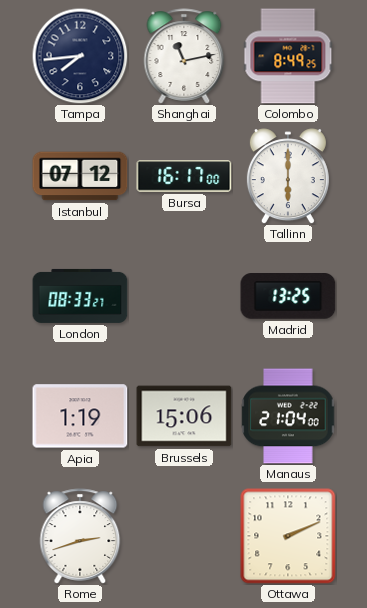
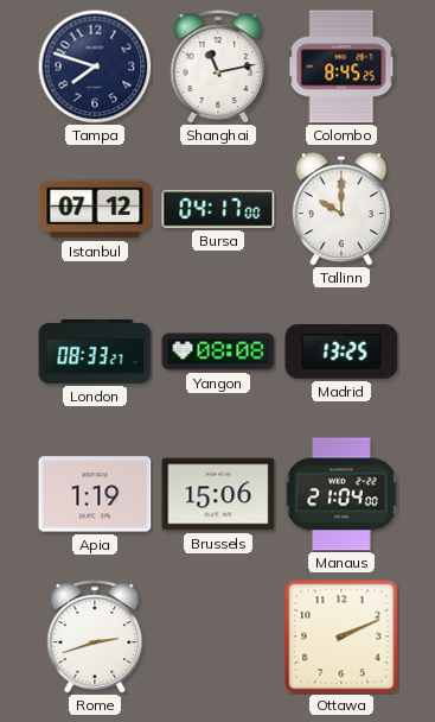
Tampa: 7:44 -> 7:48 (95, 66)
Colombo: 8:49 -> 8:45 (341, 66)
Bursa: 16:17 -> 04:17 (218, 209)
Tallinn: 6:00 -> 10:00 (341, 209)
Yangon: none -> 08:08 (218, 351)
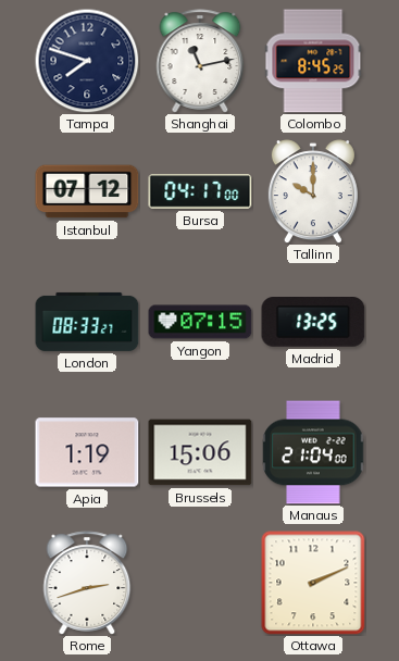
Yangon: 08:08 -> 07:15 (200, 322)
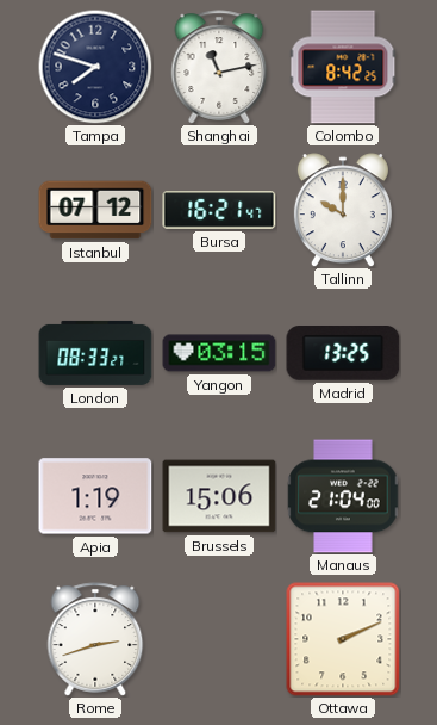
Colombo: 8:45 -> 8:42 (343, 67)
Bursa: 04:17 -> 16:21 (219, 210)
Yangon: 07:15 -> 03:15 (219, 353)
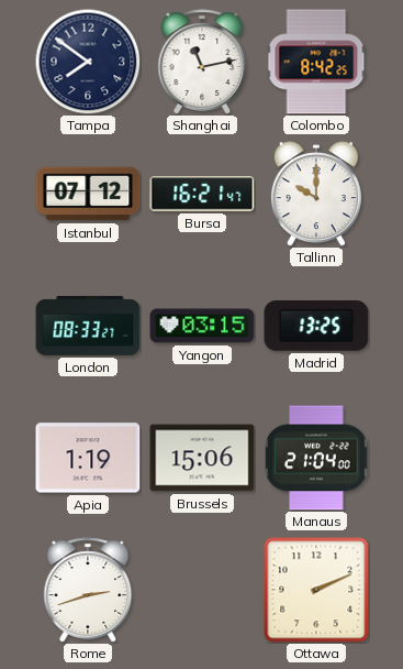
Tampa: 7:48 -> 7:51 (88, 62)
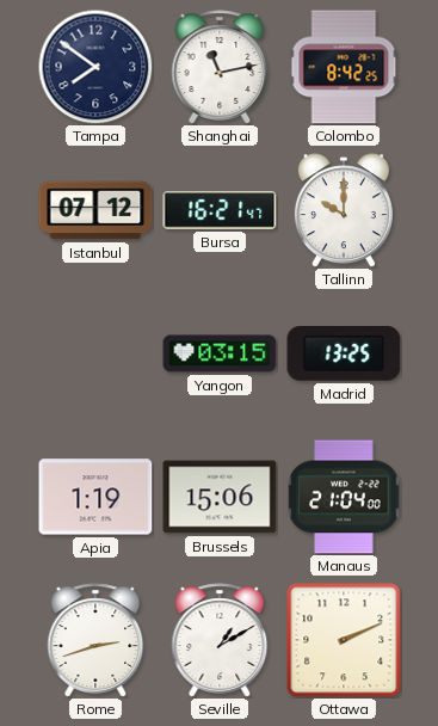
London: 08:33 -> none (88, 326)
Seville: none -> 1:10 (220, 640)
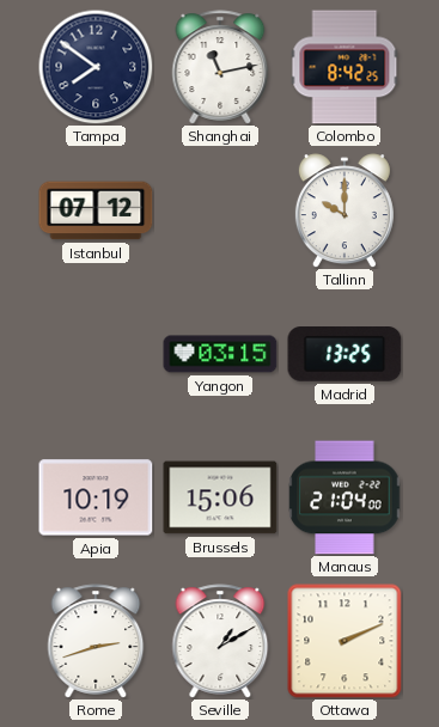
Bursa: 16:21 -> none (220, 210)
Apia: 1:19 -> 10:19 (96, 497)
